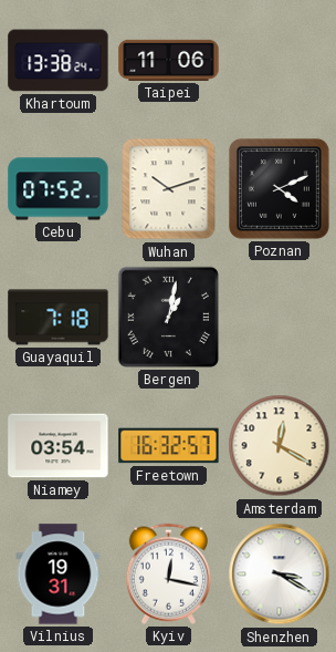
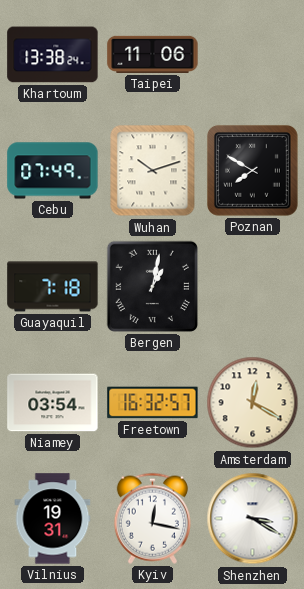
Cebu: 07:52 -> 07:49 (53, 171)
Poznan: 4:11 -> 7:50 (252, 170)
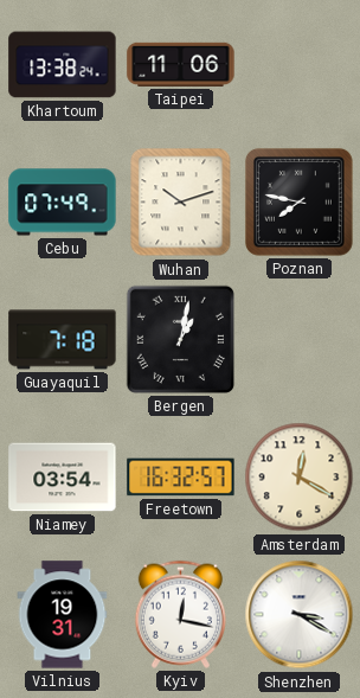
Poznan: 7:50 -> 7:47 (298, 201)
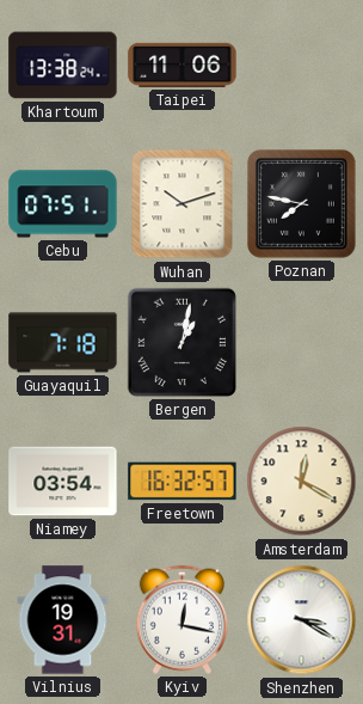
Cebu: 07:49 -> 07:51 (63, 204)
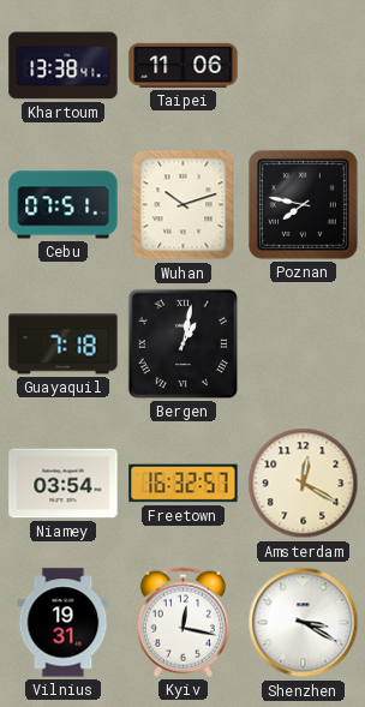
Khartoum: 13:38:24 -> 13:38:41 (64, 66)
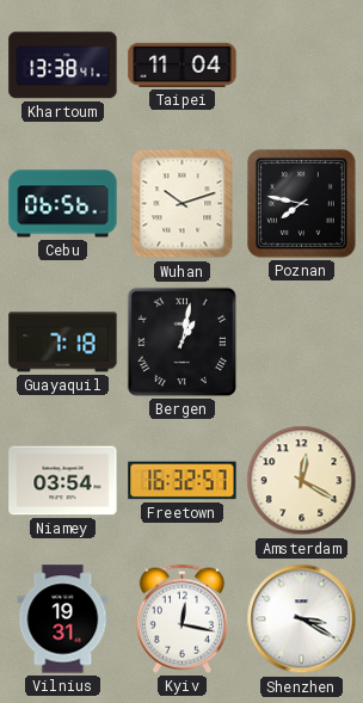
Taipei: 11:06 -> 11:04 (183, 64)
Cebu: 07:51 -> 06:56 (63, 204)
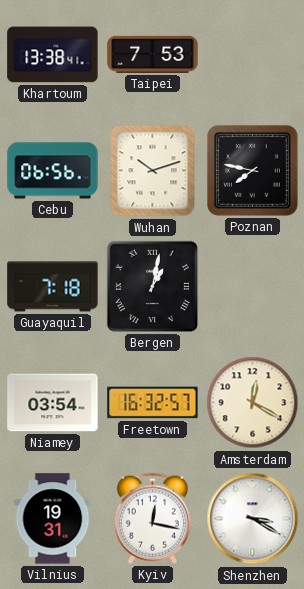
Taipei: 11:04 -> 7:53 (153, 54)
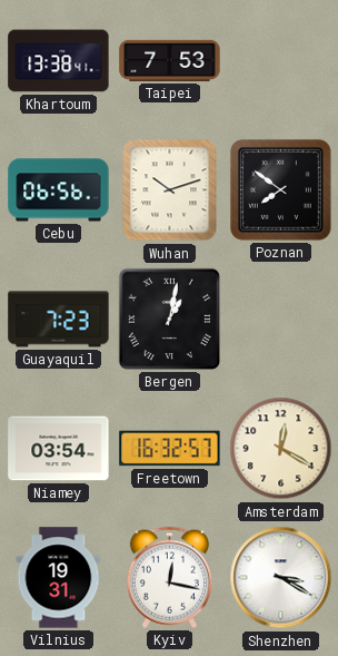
Poznan: 7:47 -> 7:51 (280, 189)
Guayaquil: 7:18 -> 7:23 (59, 320)
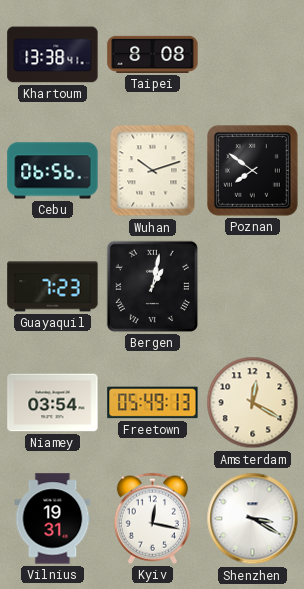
Taipei: 7:53 -> 8:08 (153, 54)
Freetown: 16:32 -> 05:49 (153, 403)
